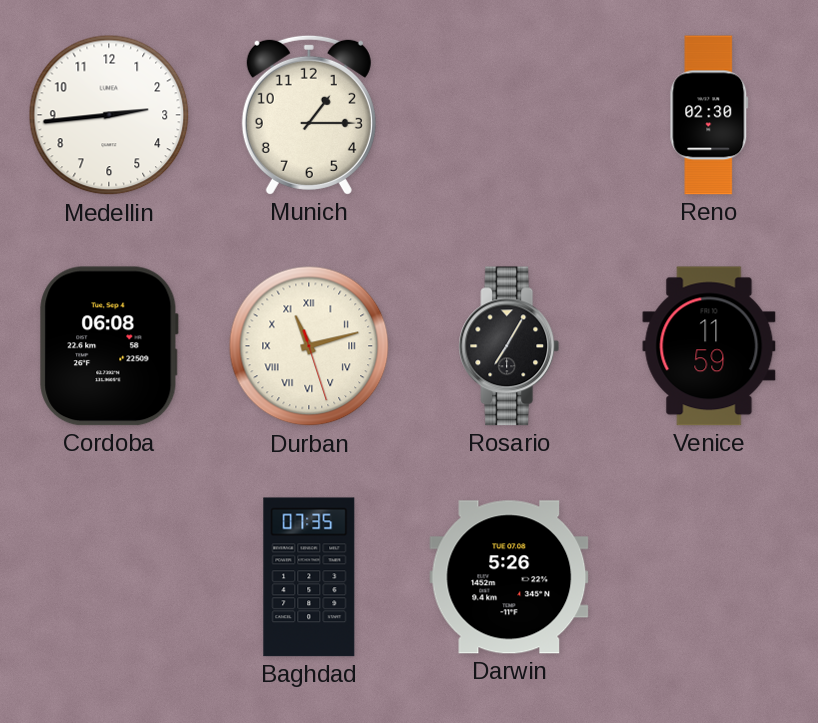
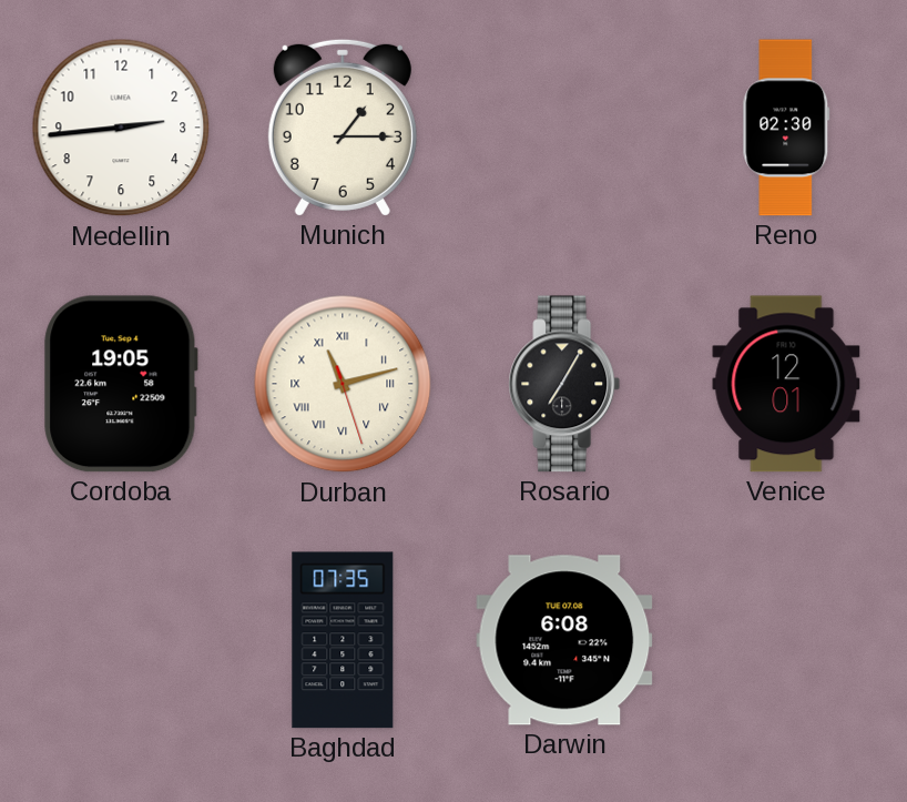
Cordoba: 06:08 -> 19:05 (121, 384)
Venice: 11:59 -> 12:01 (786, 384)
Darwin: 5:26 -> 6:08 (564, 640)
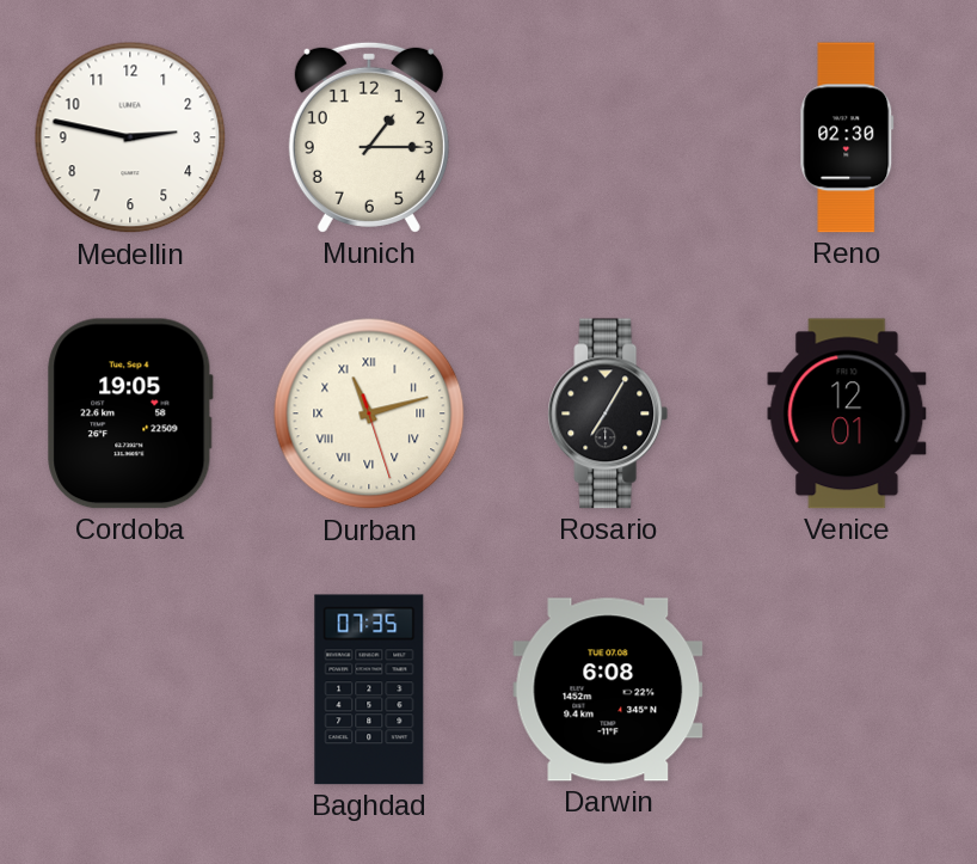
Medellin: 2:44 -> 2:47 (130, 137)
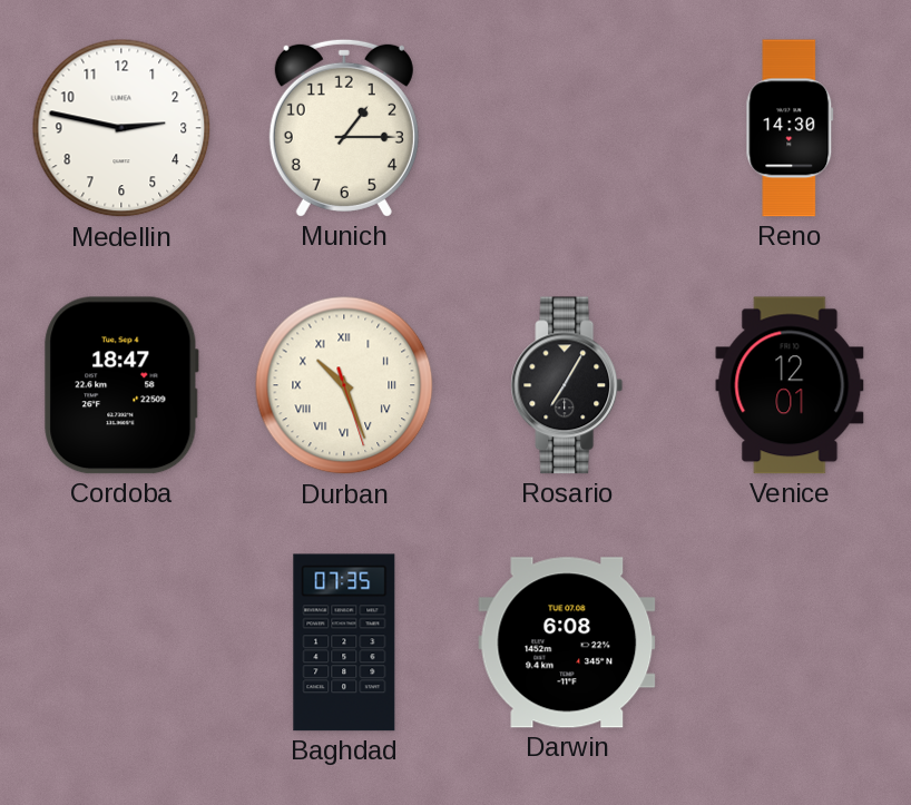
Reno: 02:30 -> 14:30 (790, 128)
Cordoba: 19:05 -> 18:47 (121, 385)
Durban: 11:12 -> 10:26 (344, 385)
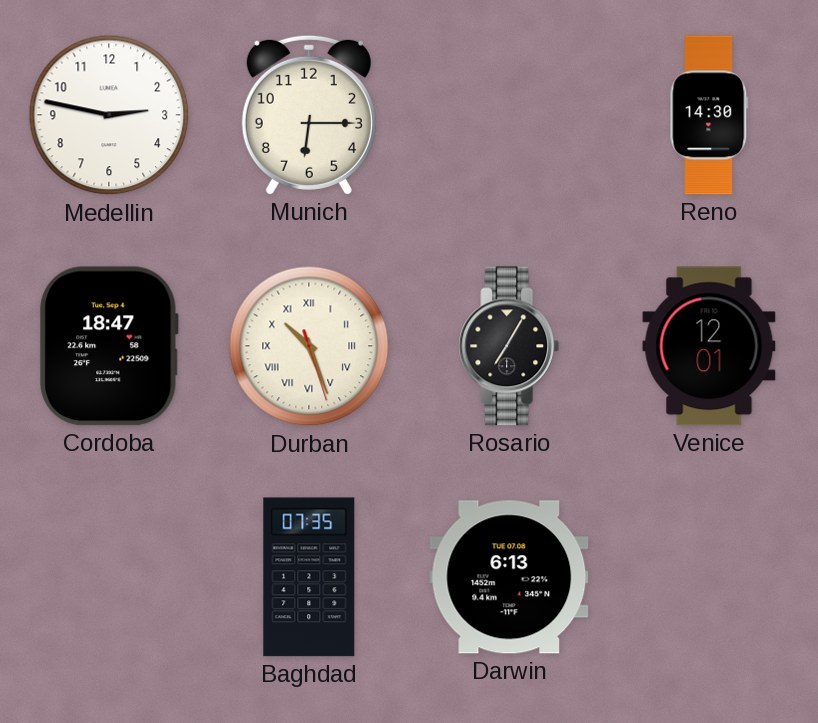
Munich: 1:15 -> 6:15 (309, 115)
Darwin: 6:08 -> 6:13 (509, 577)
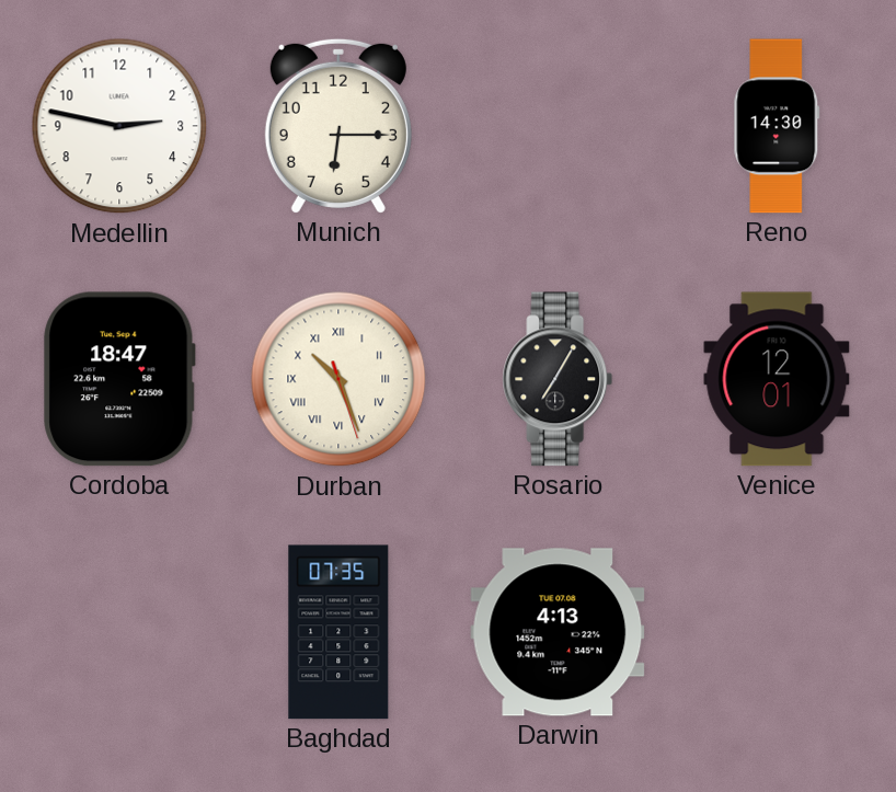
Darwin: 6:13 -> 4:13 (558, 632)
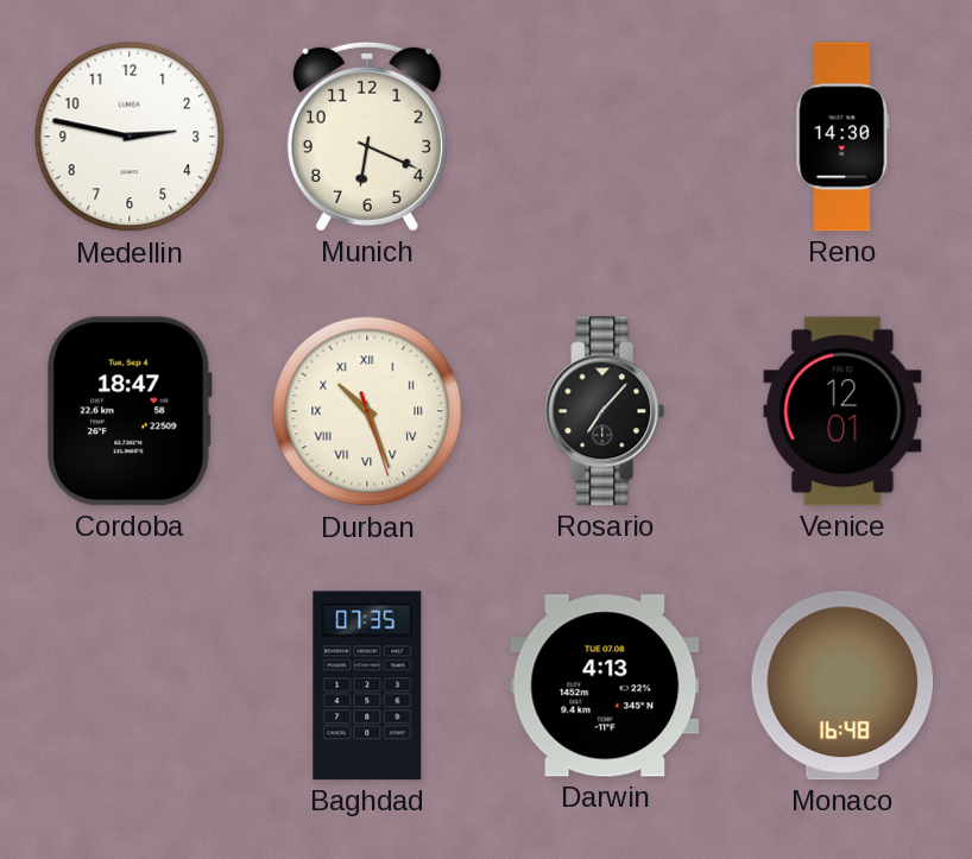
Munich: 6:15 -> 6:19 (367, 137)
Rosario: 7:05 -> 7:07 (605, 411)
Monaco: none -> 16:48 (842, 686)
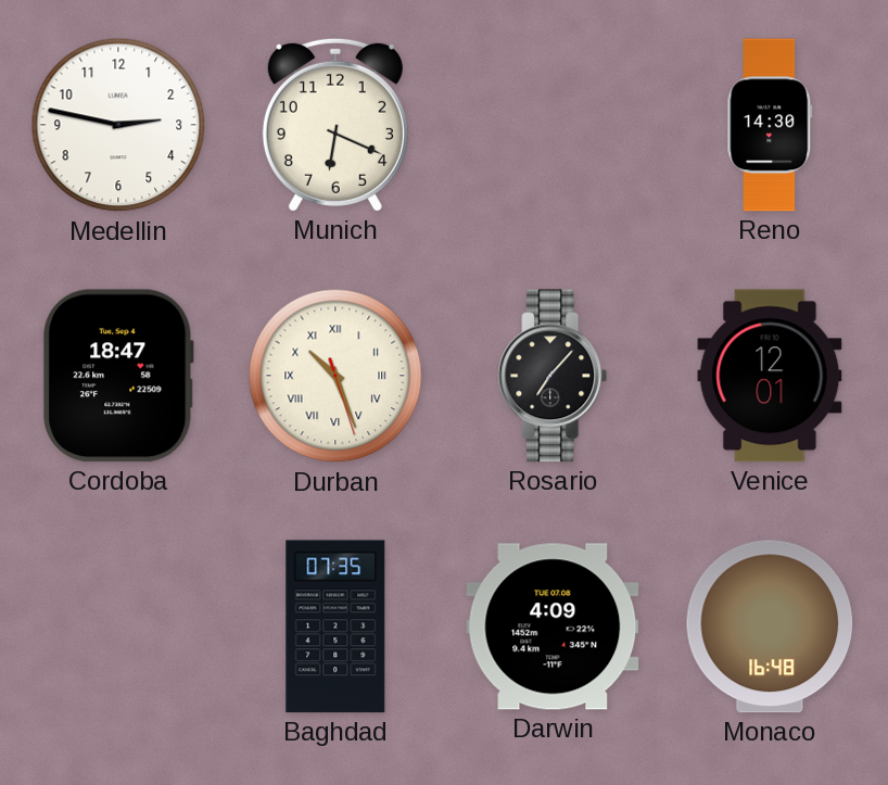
Darwin: 4:13 -> 4:09 (553, 626)
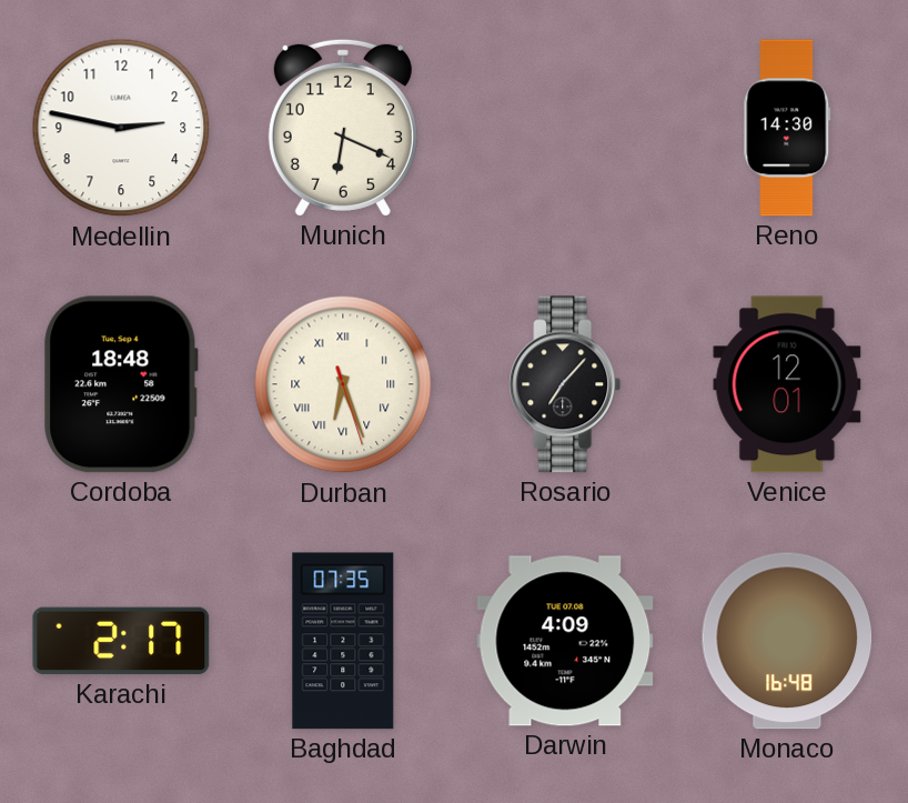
Cordoba: 18:47 -> 18:48 (121, 384)
Durban: 10:26 -> 6:26 (343, 384)
Karachi: none -> 2:17 (121, 641)
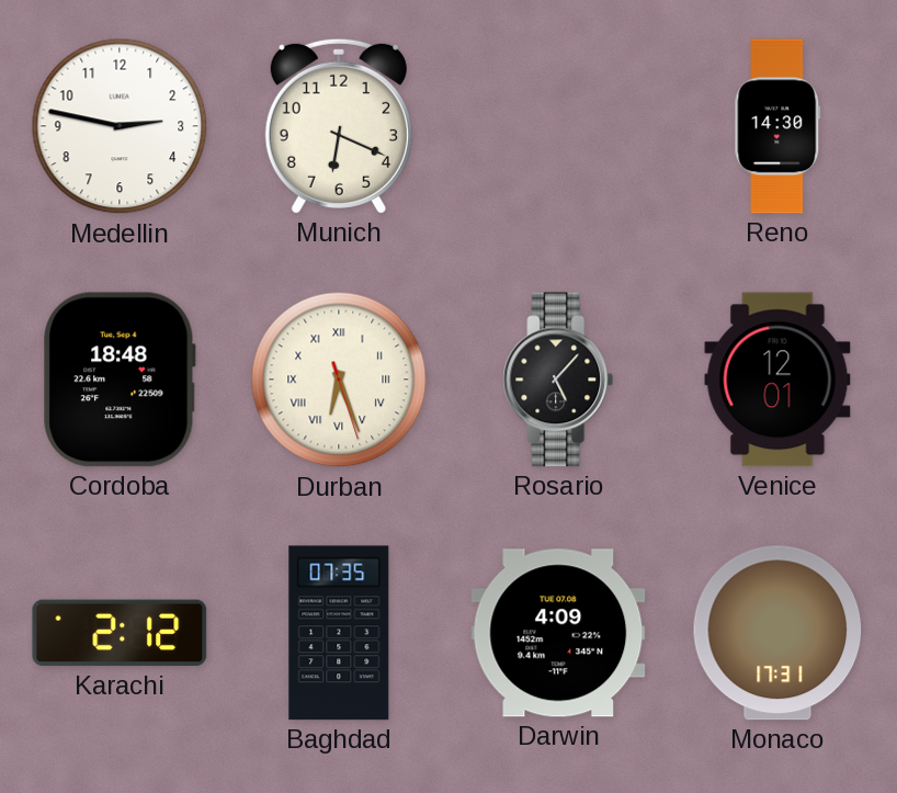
Rosario: 7:07 -> 5:07 (558, 379)
Karachi: 2:17 -> 2:12 (120, 633)
Monaco: 16:48 -> 17:31 (777, 633)
